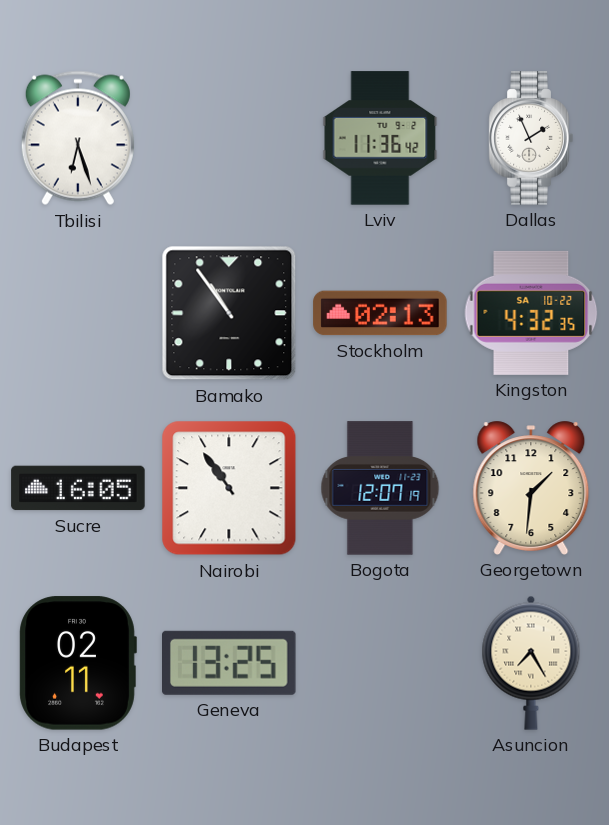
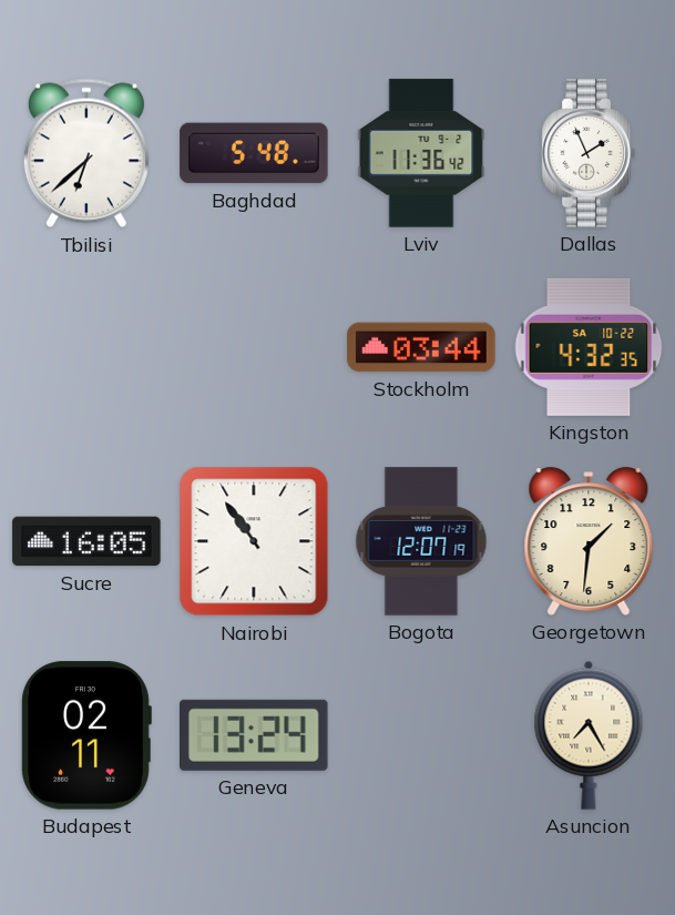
Tbilisi: 6:27 -> 6:38 (86, 153)
Baghdad: none -> 5:48 (254, 153)
Bamako: 10:54 -> none (229, 313)
Stockholm: 02:13 -> 03:44 (421, 347)
Geneva: 13:25 -> 13:24 (255, 735)
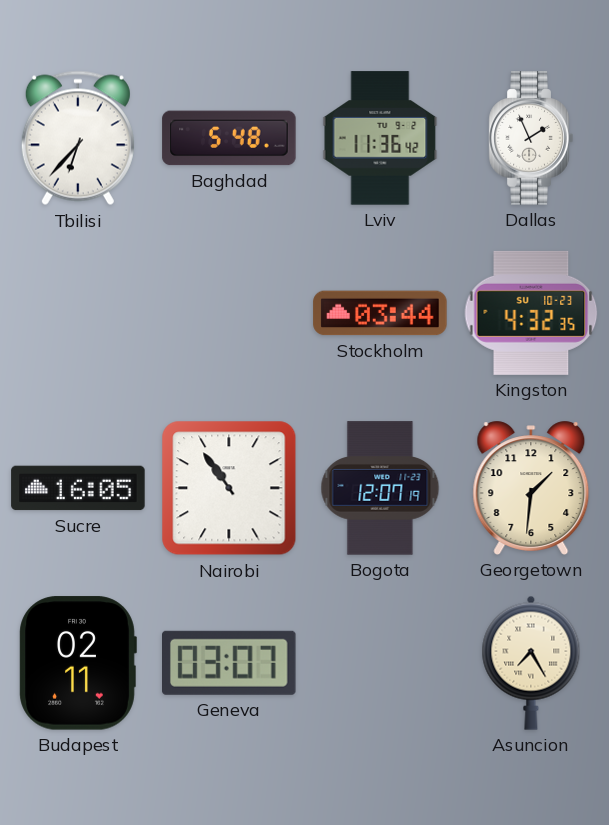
Tbilisi: 6:38 -> 6:37 (78, 138)
Kingston date: SA 10-22 -> SU 10-23 (531, 313)
Geneva: 13:24 -> 03:07 (230, 663)
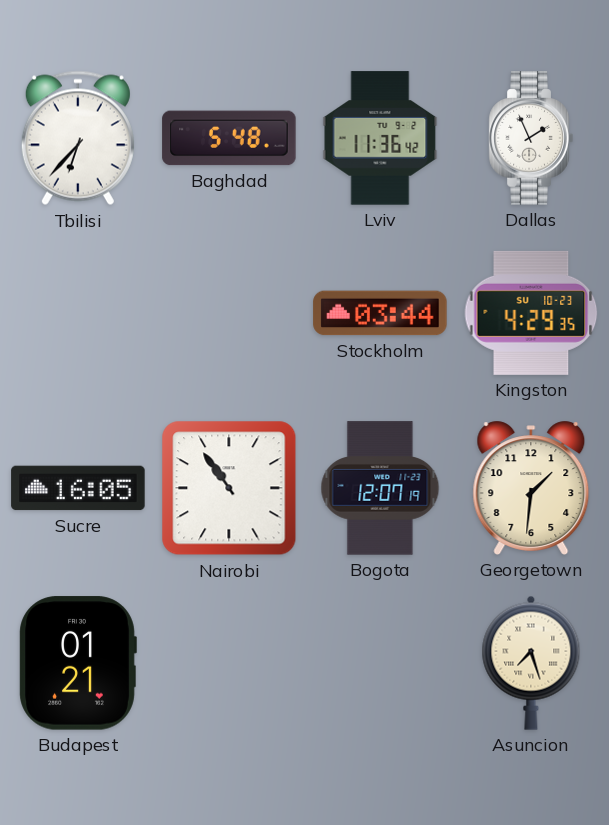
Kingston: 4:32 -> 4:29 (531, 313)
Budapest: 02:11 -> 01:21 (78, 663)
Geneva: 03:07 -> none (230, 663)
Asuncion: 7:25 -> 7:27 (531, 663)
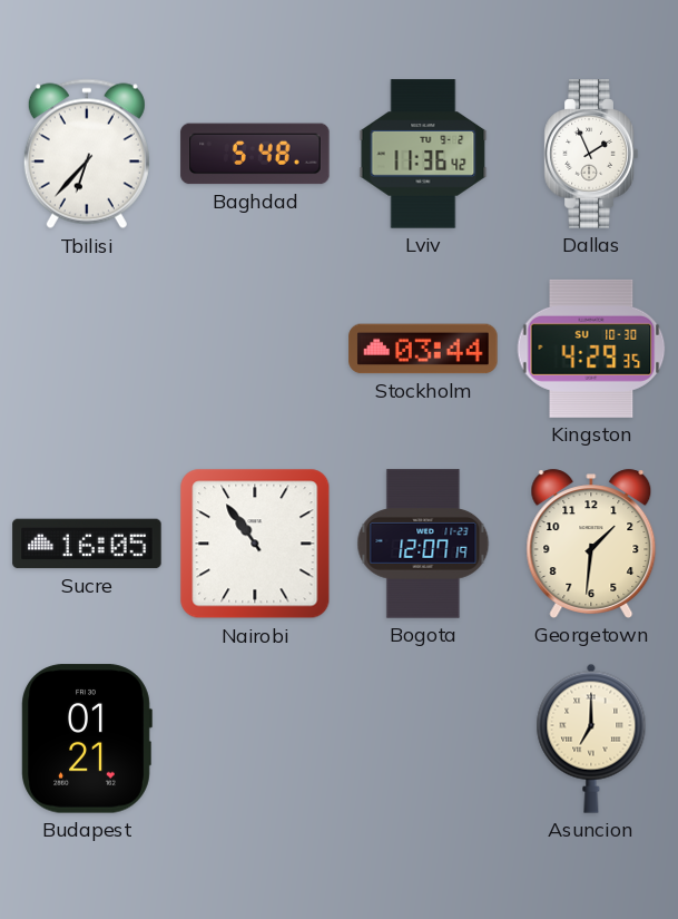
Kingston date: SU 10-23 -> SU 10-30 (591, 349)
Asuncion: 7:27 -> 7:00 (591, 739)
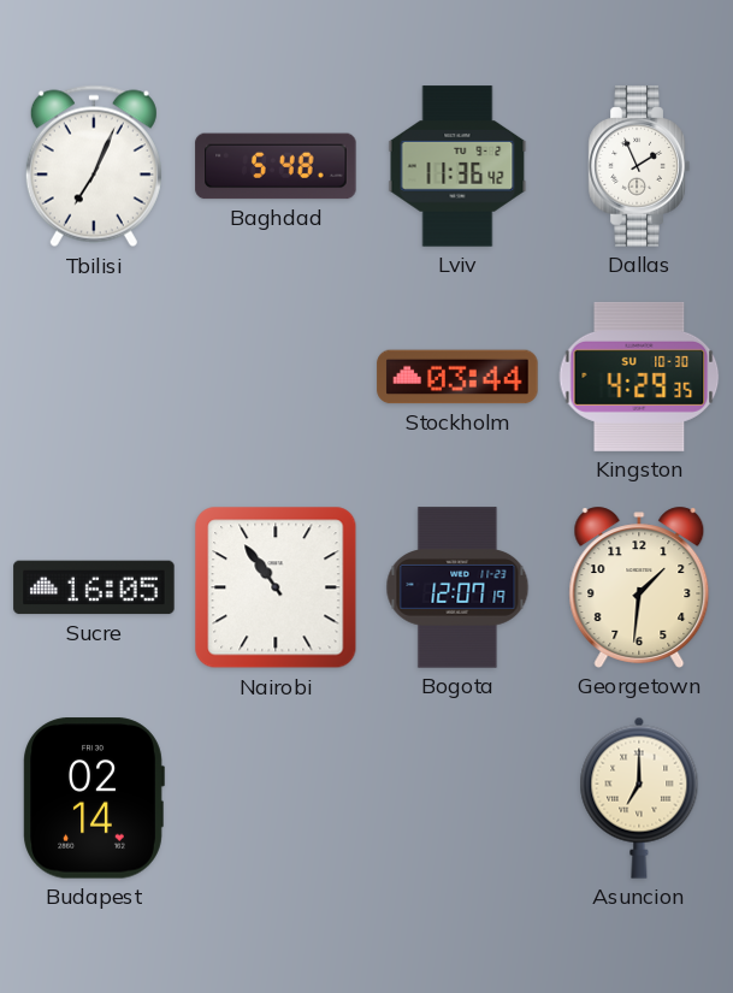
Tbilisi: 6:37 -> 7:04 (94, 166)
Budapest: 01:21 -> 02:14 (94, 798)
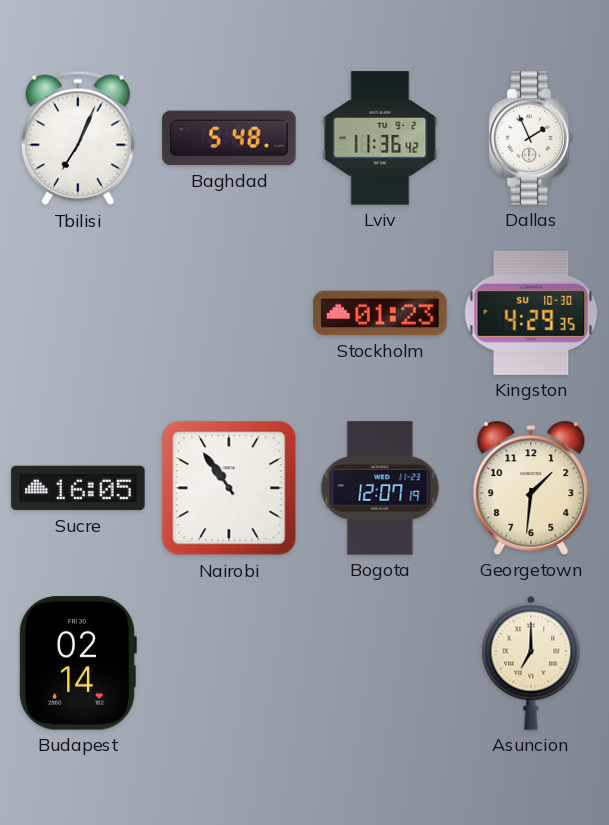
Stockholm: 03:44 -> 01:23 (380, 313)
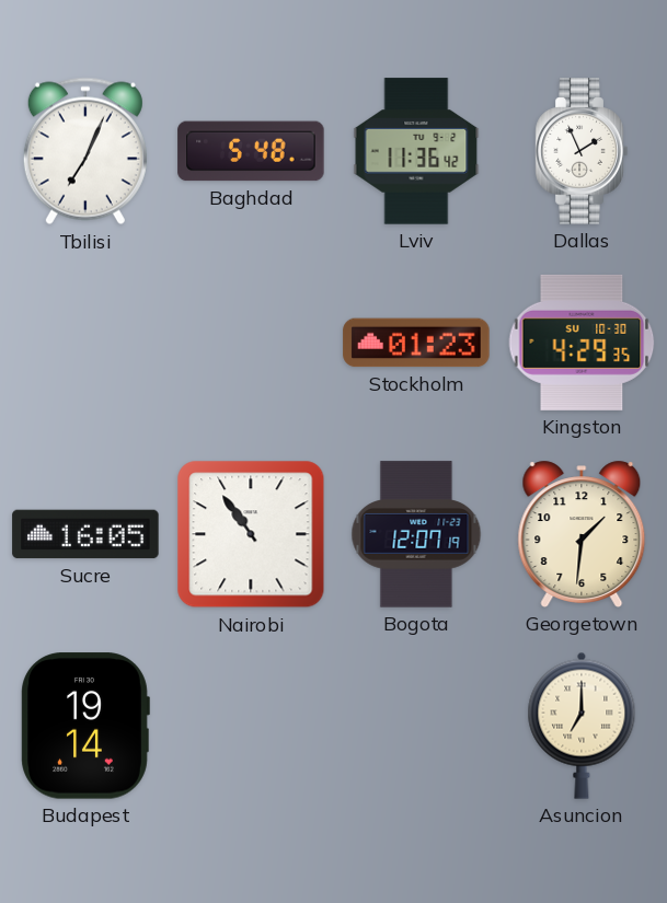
Budapest: 02:14 -> 19:14 (85, 726)
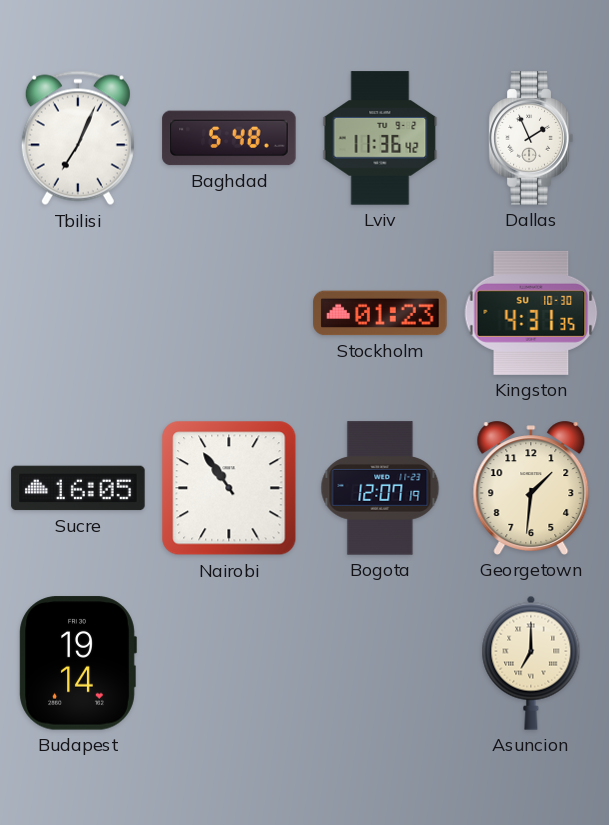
Kingston: 4:29 -> 4:31 (531, 313)
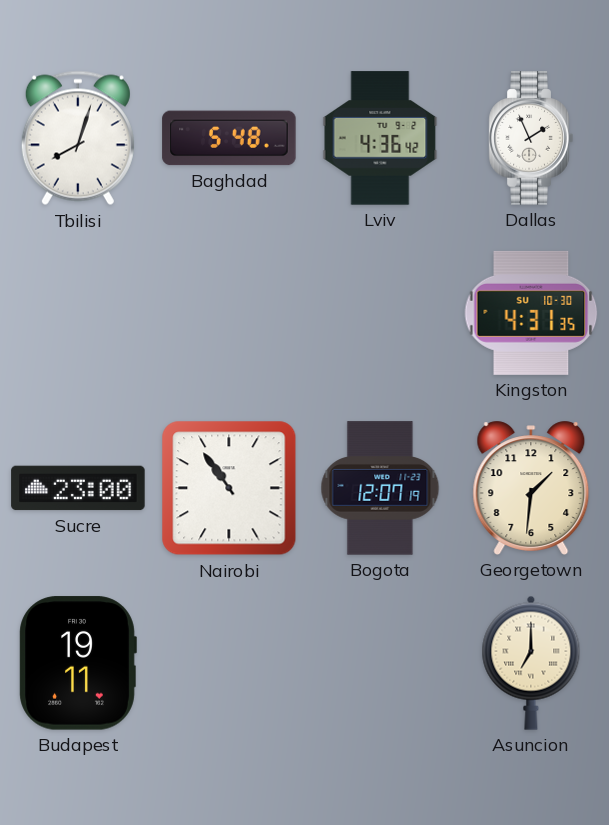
Tbilisi: 7:04 -> 8:03 (78, 138)
Lviv: 11:36 -> 4:36 (380, 138)
Stockholm: 01:23 -> none (380, 313)
Sucre: 16:05 -> 23:00 (78, 488)
Budapest: 19:14 -> 19:11 (78, 663)
